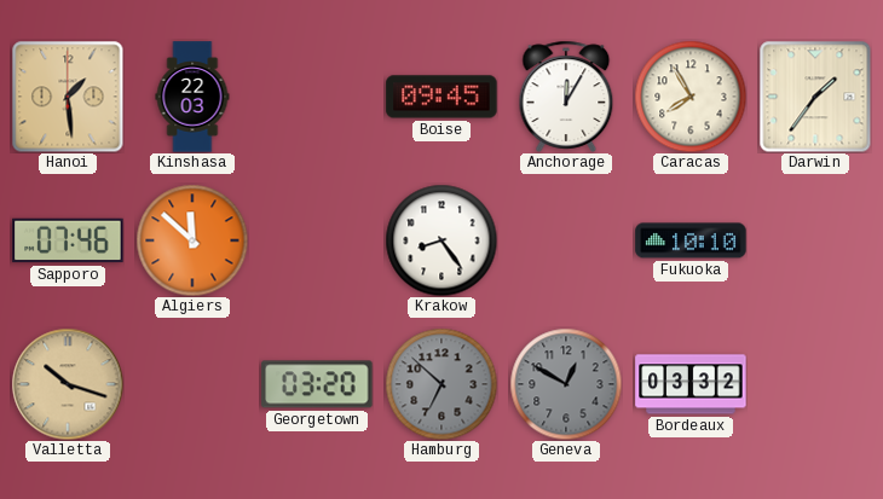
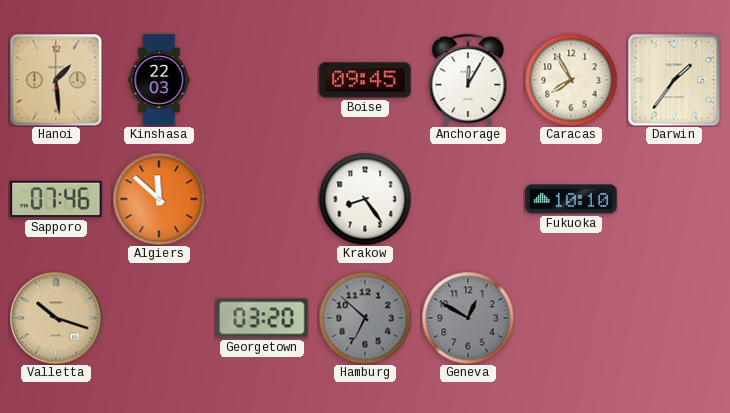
Bordeaux: 03:32 -> none (691, 384)
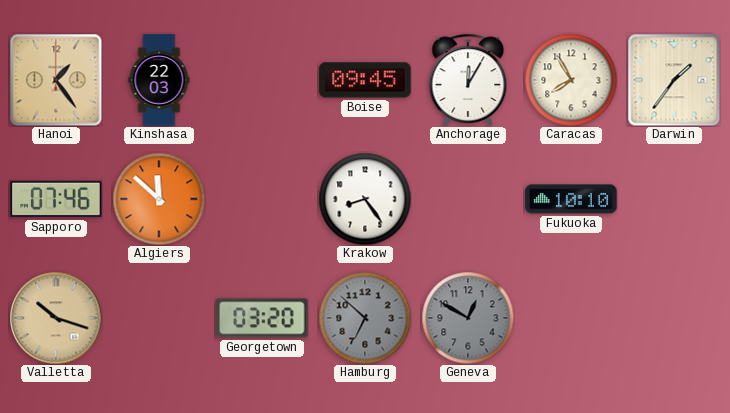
Hanoi: 1:29 -> 1:24 (56, 80)
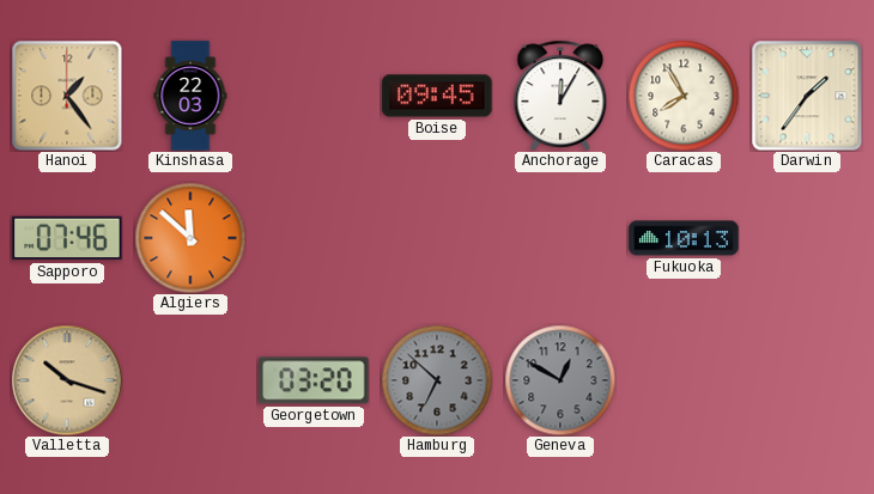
Krakow: 8:24 -> none (365, 199)
Fukuoka: 10:10 -> 10:13 (684, 238)
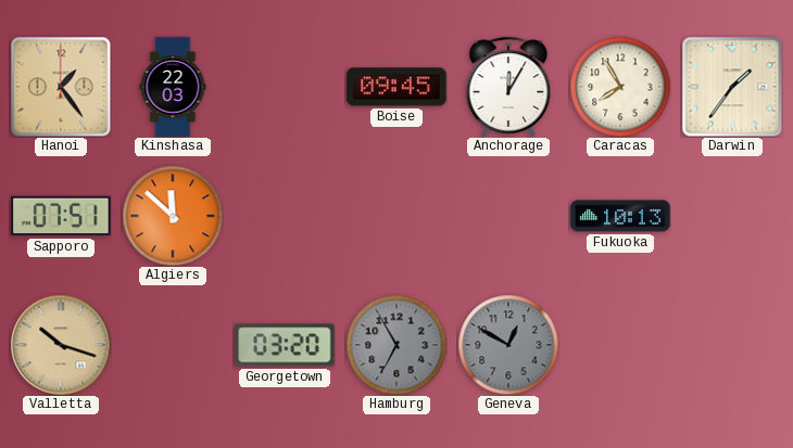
Sapporo: 07:46 -> 07:51 (61, 216)
Hamburg: 6:52 -> 6:55 (396, 345)
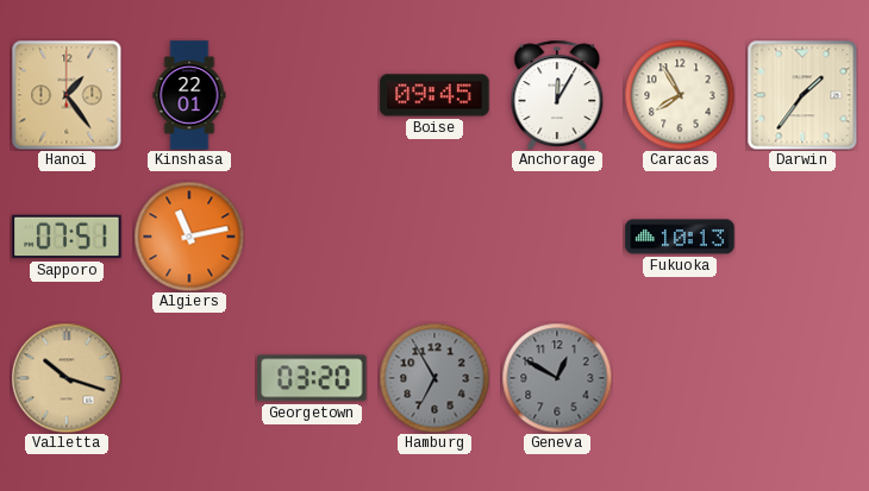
Kinshasa: 22:03 -> 22:01 (189, 95)
Algiers: 11:52 -> 11:13 (189, 237)
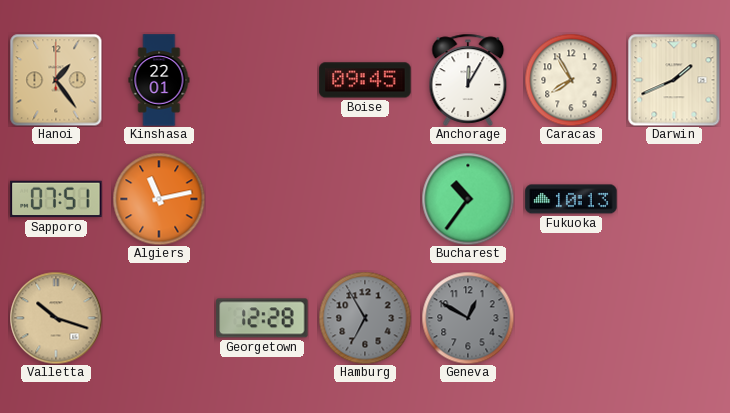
Darwin: 1:36 -> 1:41 (674, 80)
Bucharest: none -> 10:36 (468, 199)
Georgetown: 03:20 -> 12:28 (262, 318)
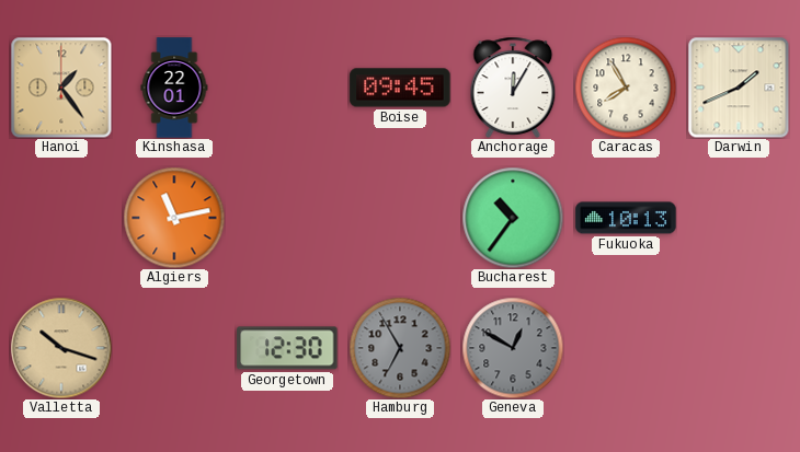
Sapporo: 07:51 -> none (56, 199)
Georgetown: 12:28 -> 12:30 (287, 348)
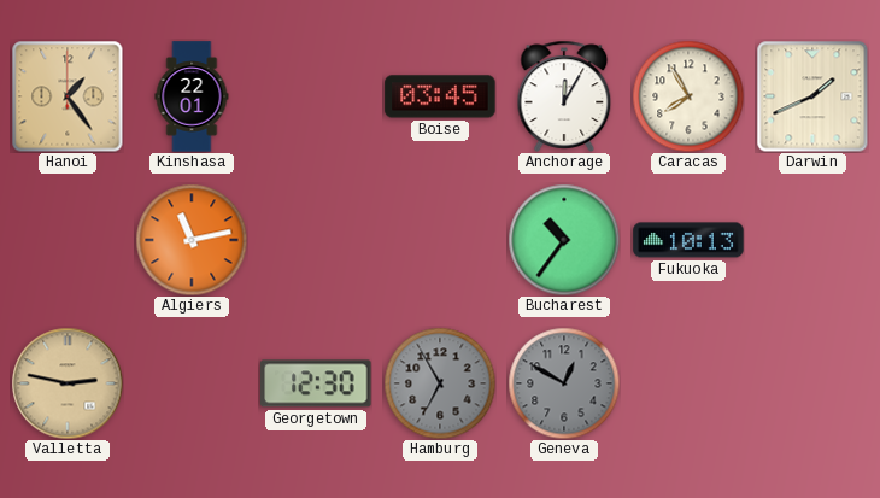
Boise: 09:45 -> 03:45 (440, 96)
Valletta: 10:18 -> 2:47 (68, 383)
